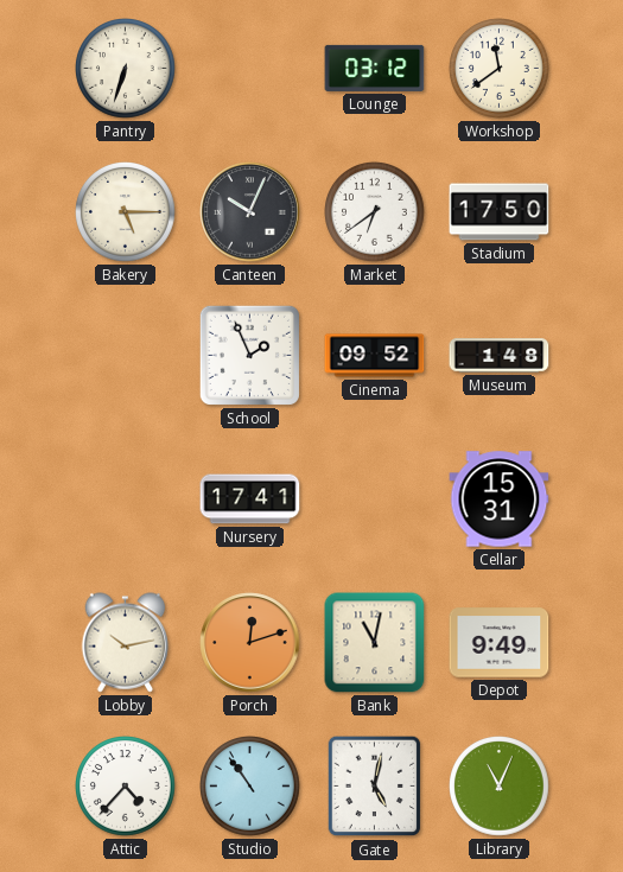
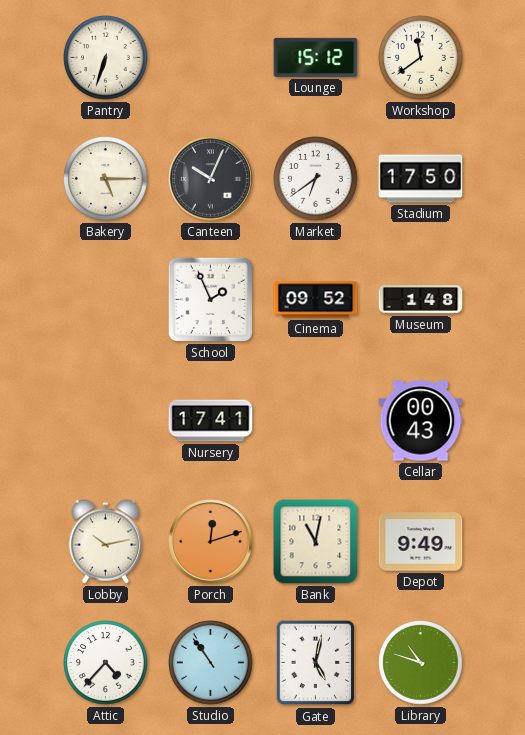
Lounge: 03:12 -> 15:12 (316, 57)
Cellar: 15:31 -> 00:43 (421, 421)
Library: 11:04 -> 10:48 (421, 663)
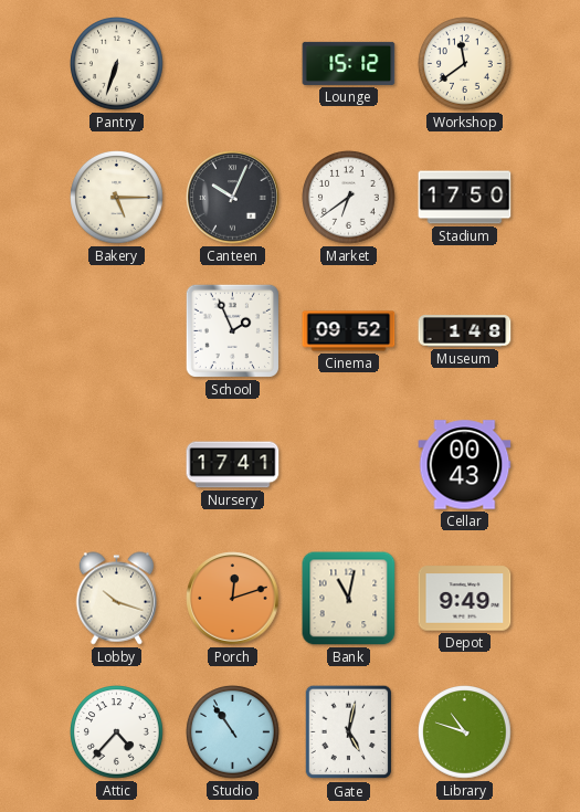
Lobby: 10:13 -> 10:18 (117, 599)
